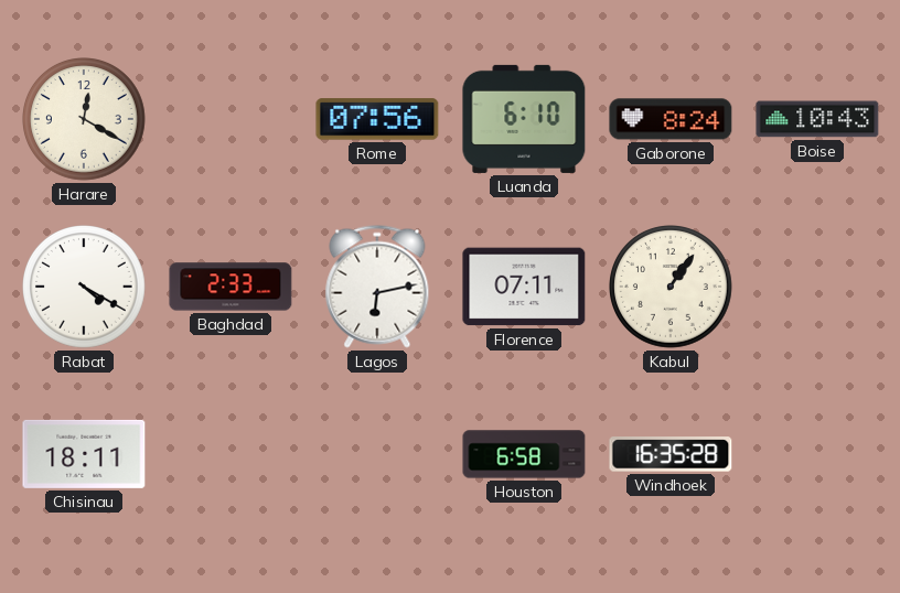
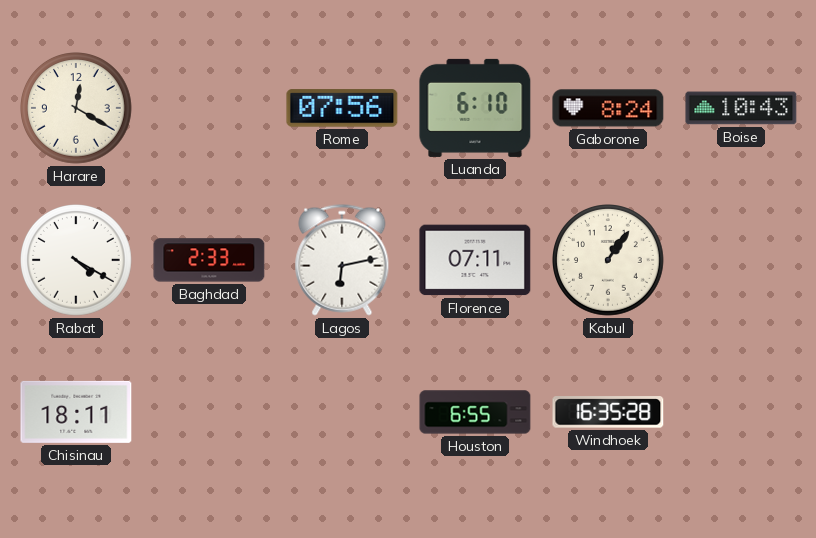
Houston: 6:58 -> 6:55 (475, 412)
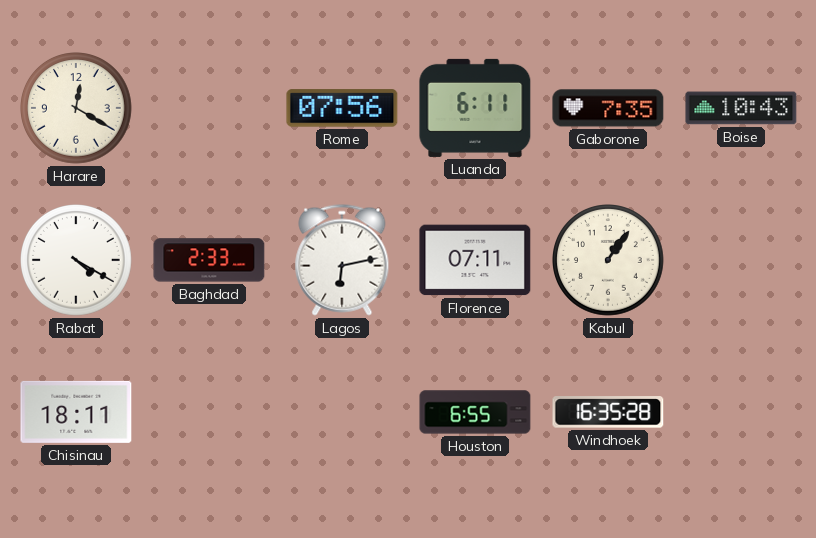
Luanda: 6:10 -> 6:11 (475, 108)
Gaborone: 8:24 -> 7:35 (608, 108)
